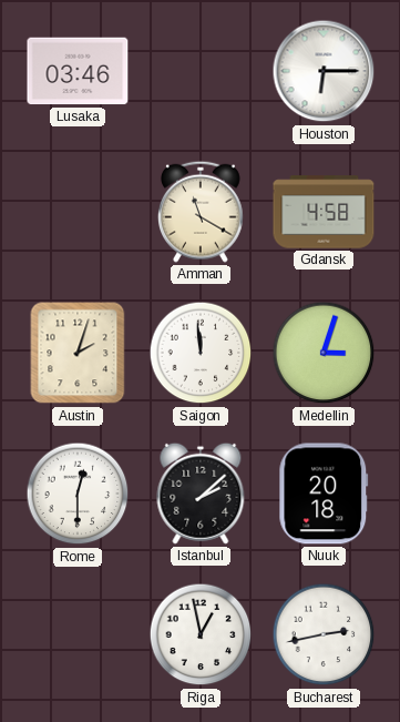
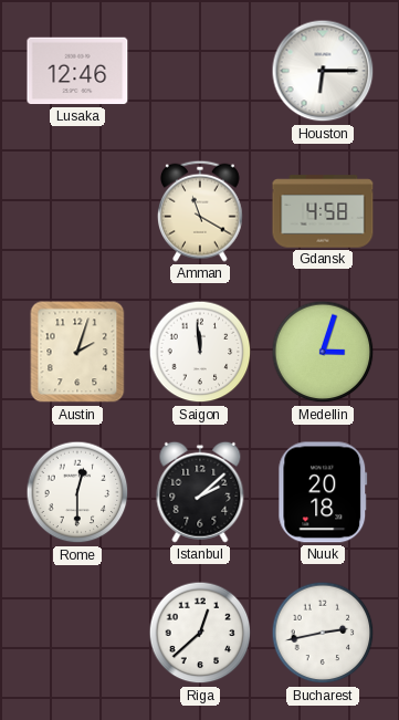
Lusaka: 03:46 -> 12:46 (77, 71)
Riga: 12:58 -> 12:38 (200, 633)
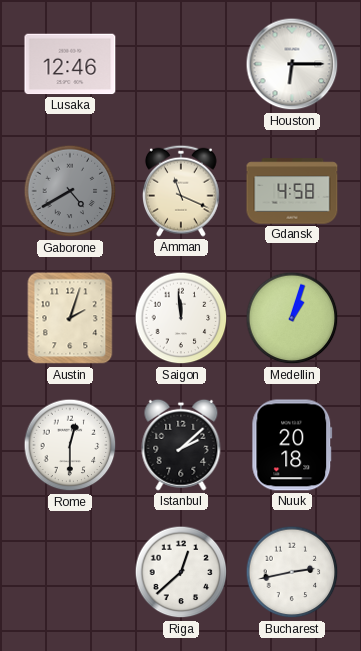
Gaborone: none -> 4:40 (70, 191)
Amman: 11:20 -> 11:19 (182, 191)
Medellin: 3:03 -> 1:03 (292, 318)
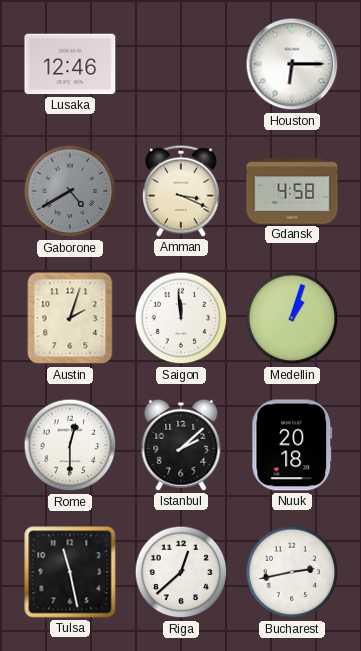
Amman: 11:19 -> 3:19 (182, 191)
Tulsa: none -> 11:28 (70, 572)
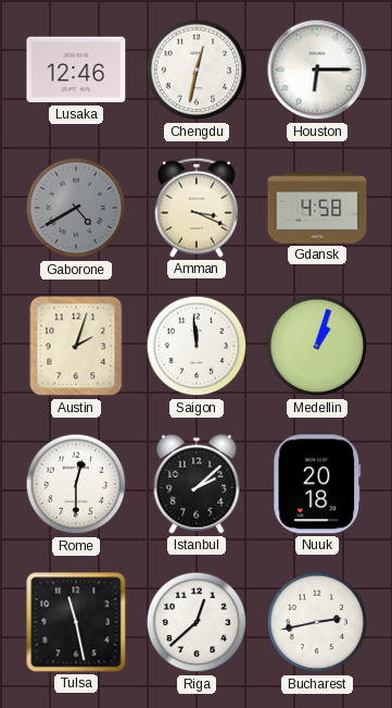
Chengdu: none -> 12:32 (197, 70)
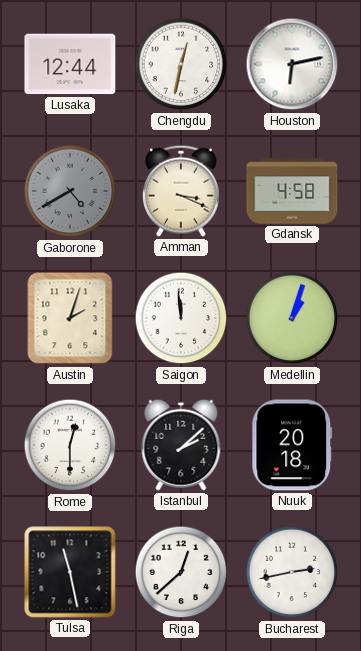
Lusaka: 12:46 -> 12:44 (70, 64)
Houston: 6:15 -> 6:13 (292, 64)
